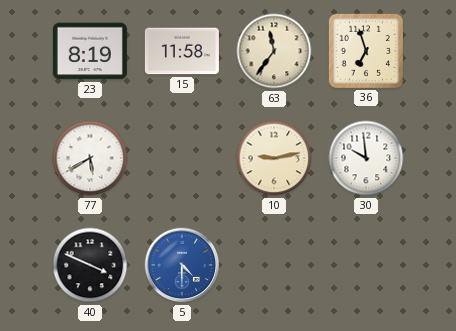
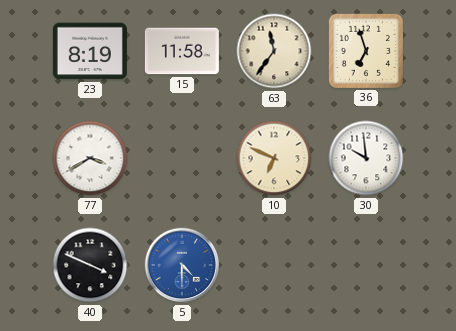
77: 5:40 -> 3:40 (90, 158)
10: 9:13 -> 6:49 (274, 158)
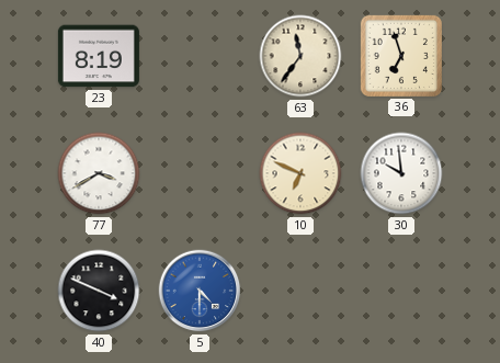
15: 11:58 -> none (182, 51)
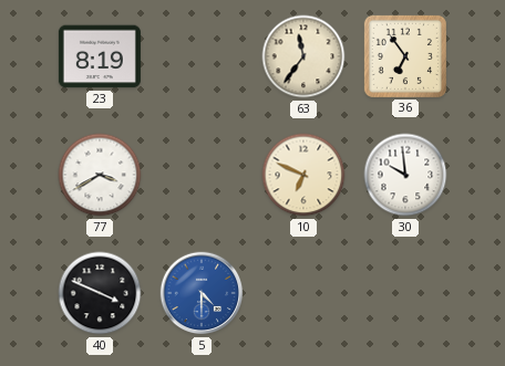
36: 6:57 -> 6:54 (405, 56)
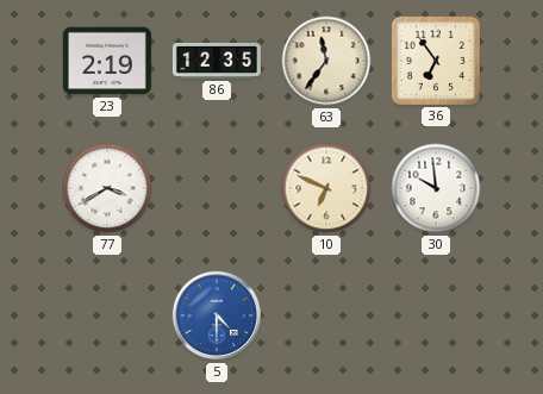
23: 8:19 -> 2:19 (107, 61)
86: none -> 12:35 (217, 61)
40: 3:49 -> none (100, 293)
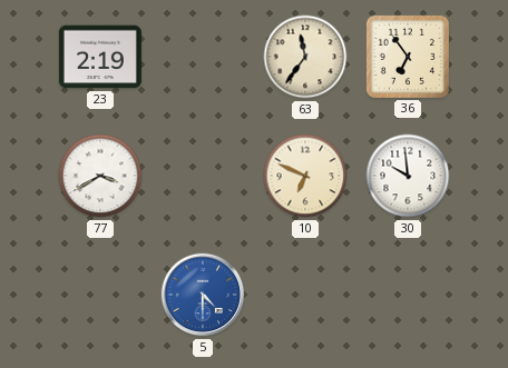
86: 12:35 -> none (217, 61)
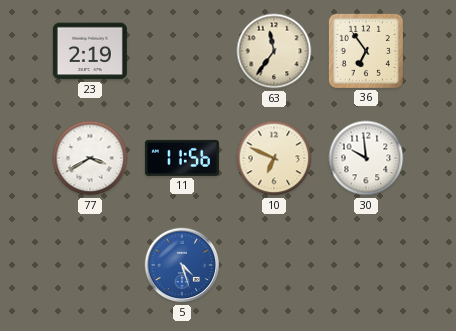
11: none -> 11:56 (182, 158)
5: 4:30 -> 4:27 (182, 265)
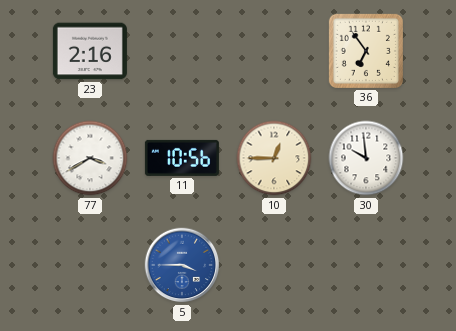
23: 2:19 -> 2:16 (90, 51)
63: 11:36 -> none (274, 51)
11: 11:56 -> 10:56 (182, 158)
10: 6:49 -> 12:45 (274, 158)
5: 4:27 -> 3:45 (182, 265)
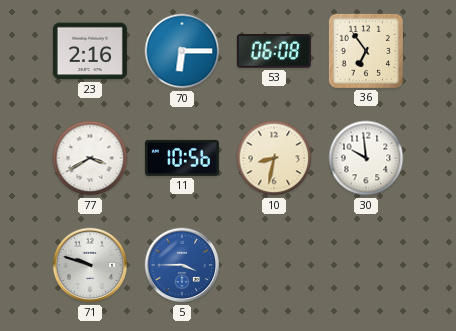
70: none -> 6:15 (182, 51)
53: none -> 06:08 (274, 51)
10: 12:45 -> 8:32 (274, 158)
71: none -> 9:48 (90, 265)
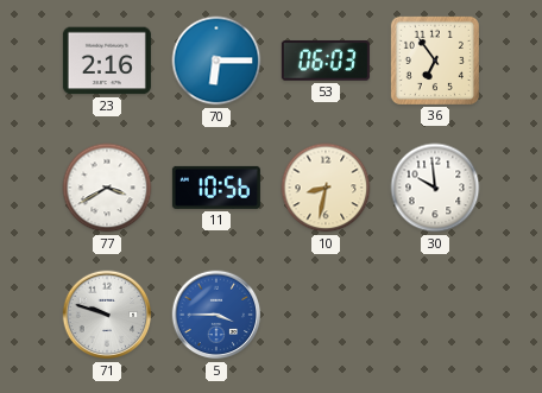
53: 06:08 -> 06:03 (326, 61)
